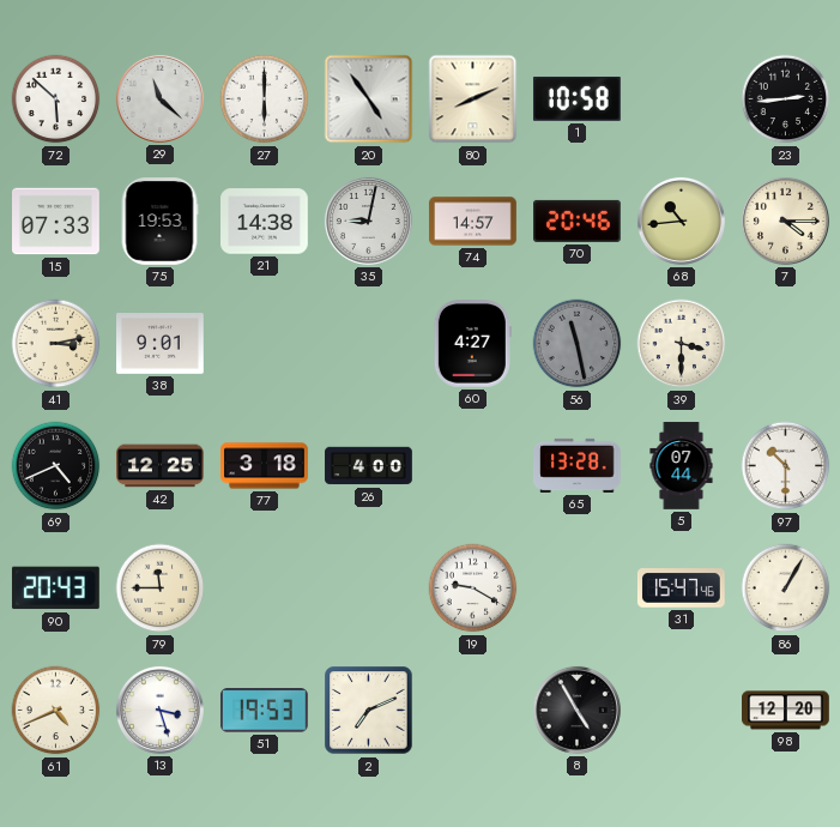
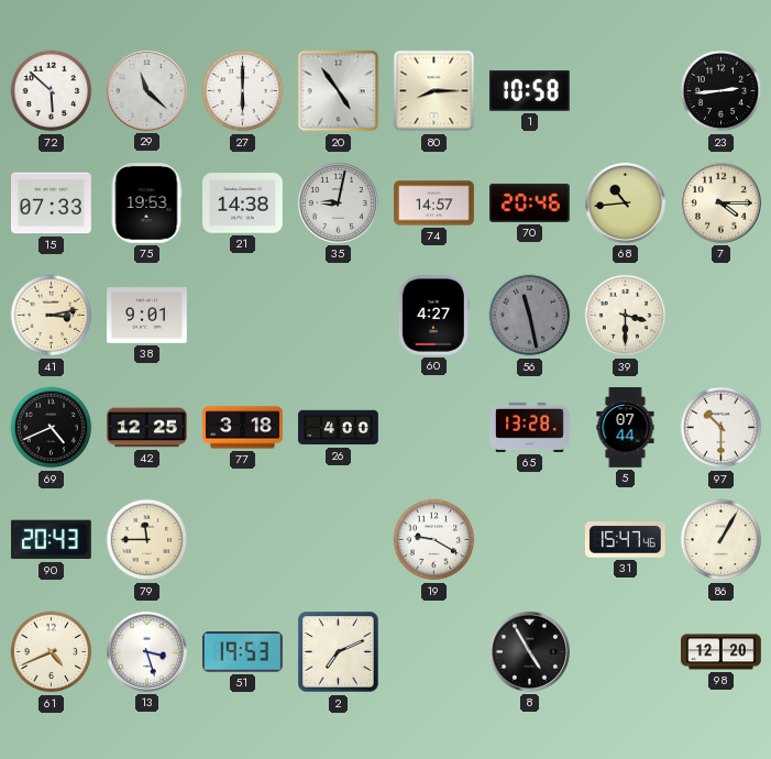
80: 8:11 -> 8:15 (434, 91)
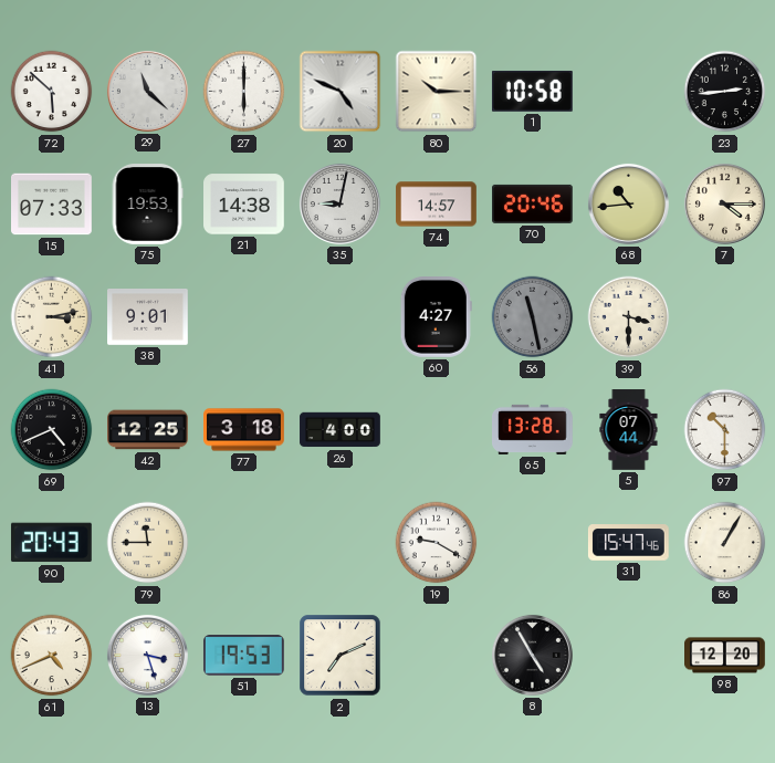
20: 4:54 -> 4:49 (341, 92)
80: 8:15 -> 10:15 (437, 92)
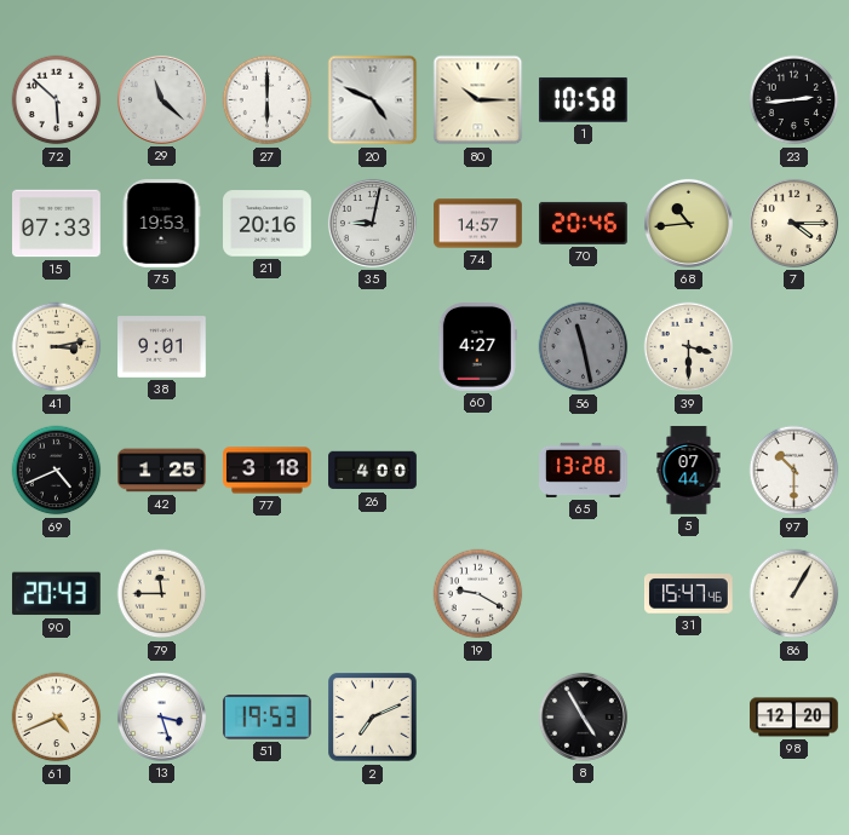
21: 14:38 -> 20:16 (268, 224)
42: 12:25 -> 1:25 (162, 471)
